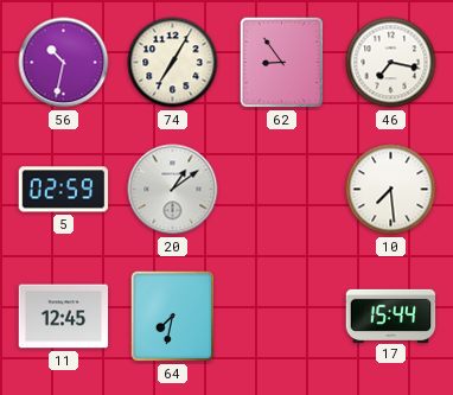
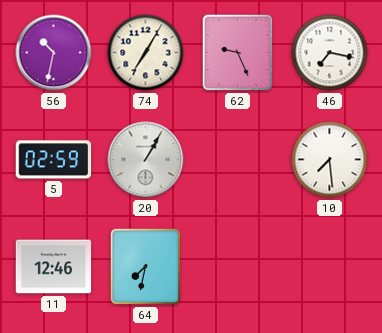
62: 8:54 -> 9:26 (238, 53)
20: 1:09 -> 1:05 (146, 160)
11: 12:45 -> 12:46 (54, 267)
17: 15:44 -> none (391, 316)
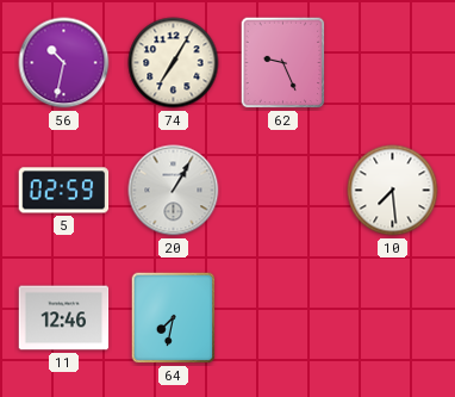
46: 7:17 -> none (330, 53)
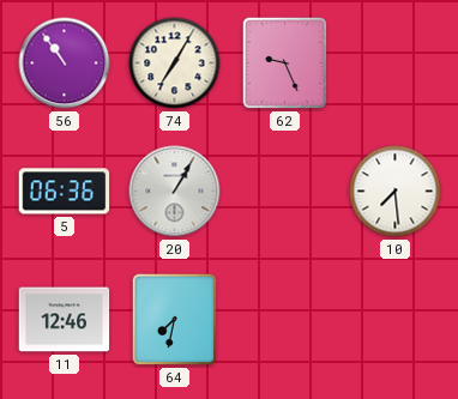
56: 10:32 -> 10:54 (65, 64)
5: 02:59 -> 06:36 (65, 192)
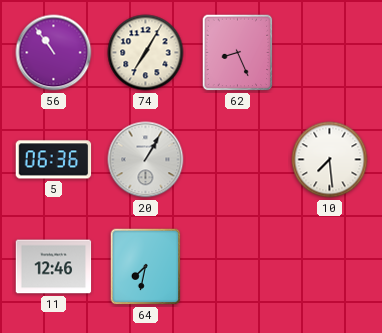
62: 9:26 -> 8:26 (238, 53)
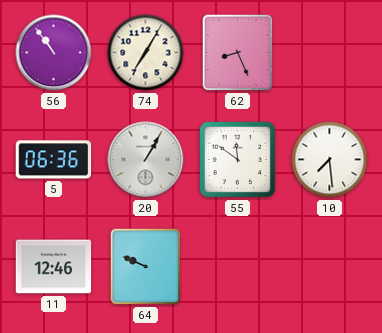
55: none -> 11:51 (238, 160)
64: 7:32 -> 9:49 (146, 267)
